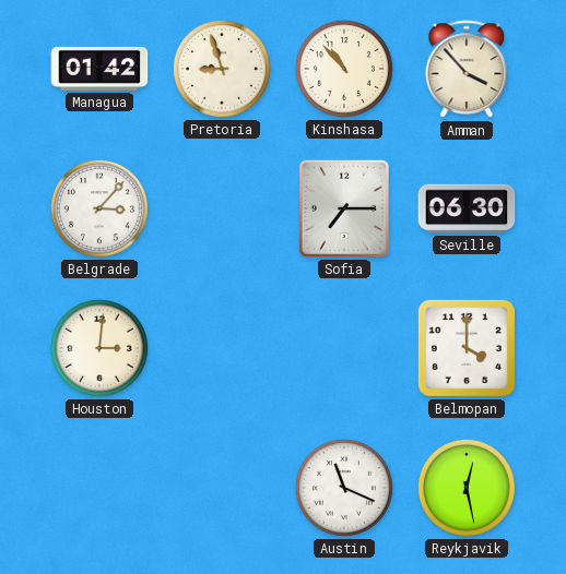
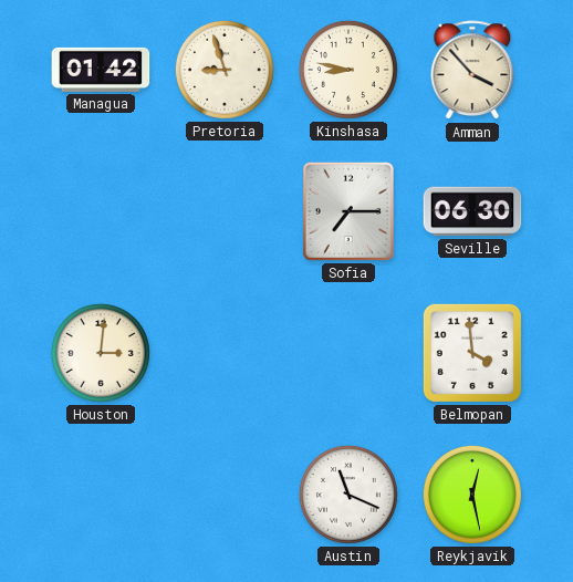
Kinshasa: 10:53 -> 8:47 (348, 70)
Belgrade: 3:07 -> none (99, 208)
Belmopan: 4:00 -> 3:59 (472, 353)
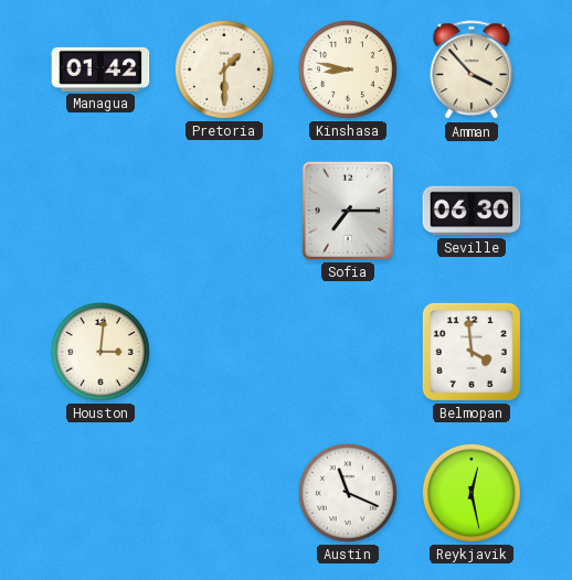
Pretoria: 8:57 -> 1:30 (224, 69)
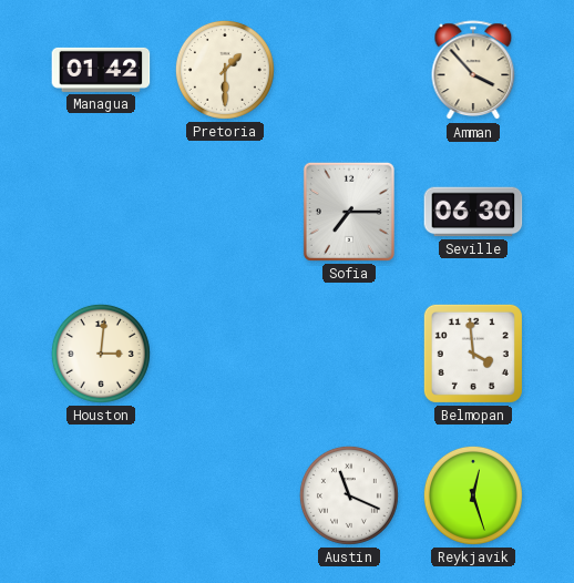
Kinshasa: 8:47 -> none (348, 69)
Reykjavik: 12:28 -> 12:27 (473, 495)
